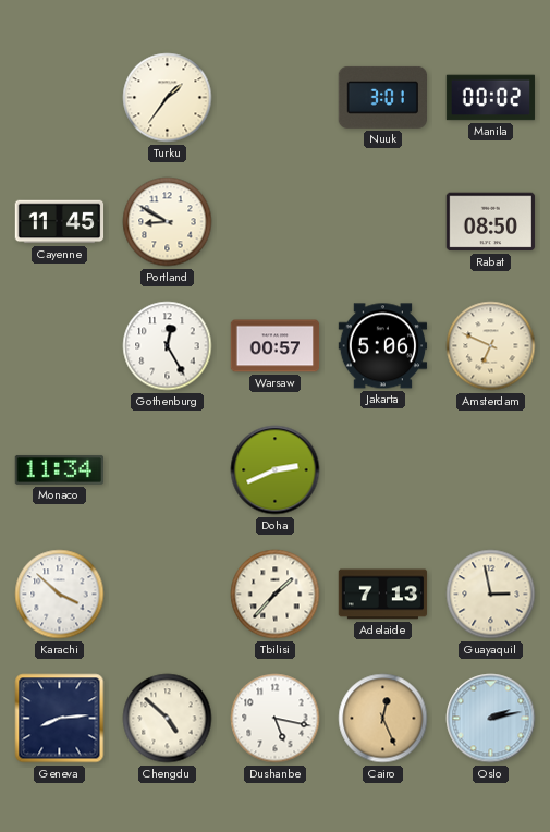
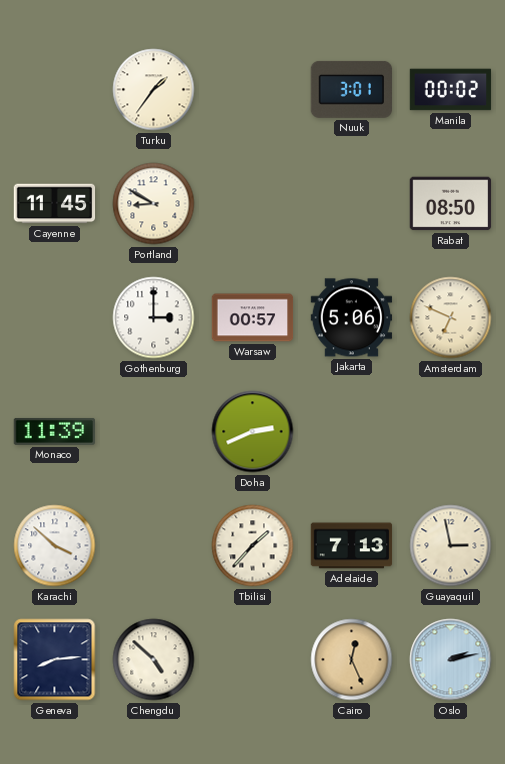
Gothenburg: 12:25 -> 3:00 (154, 318)
Monaco: 11:34 -> 11:39 (54, 431)
Dushanbe: 5:17 -> none (276, 719)
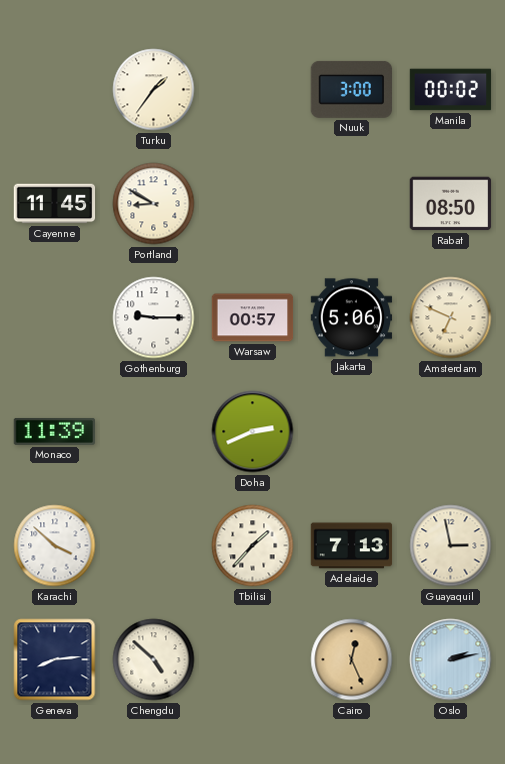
Nuuk: 3:01 -> 3:00 (351, 89)
Gothenburg: 3:00 -> 9:15 (154, 318)
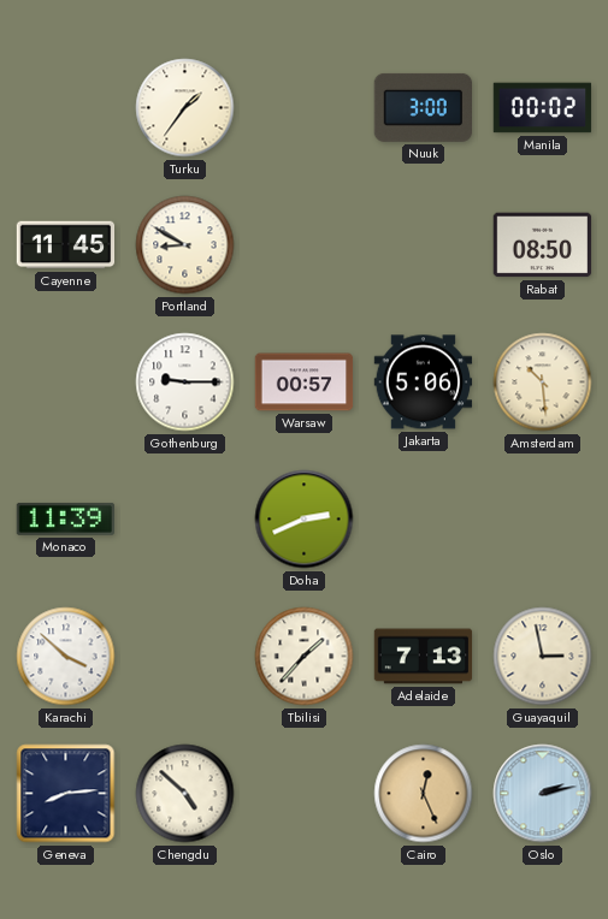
Amsterdam: 6:49 -> 10:29 (543, 383)
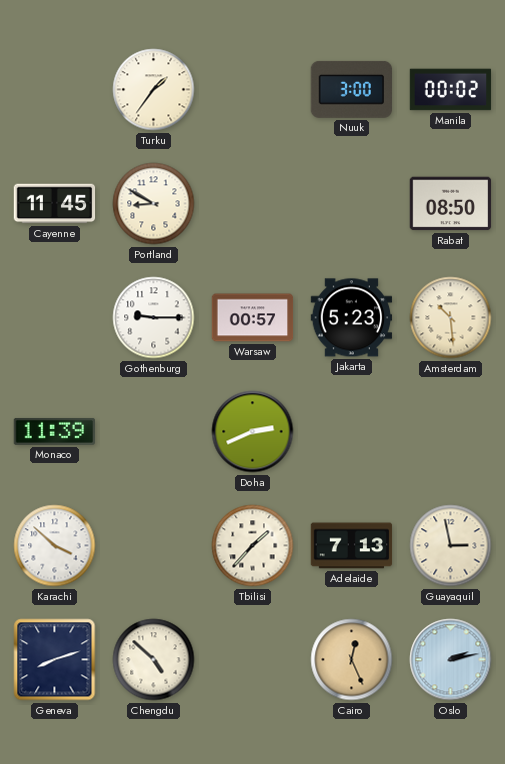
Jakarta: 5:06 -> 5:23 (352, 318)
Geneva: 8:14 -> 8:12 (55, 660)
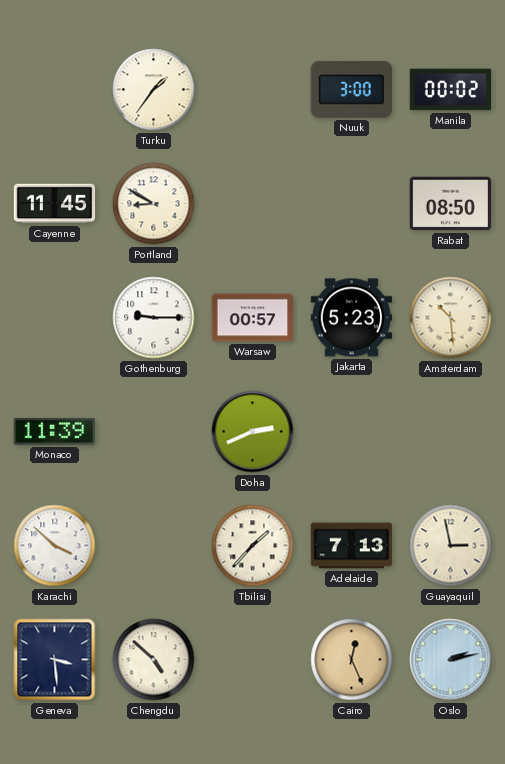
Geneva: 8:12 -> 3:29 (55, 660)
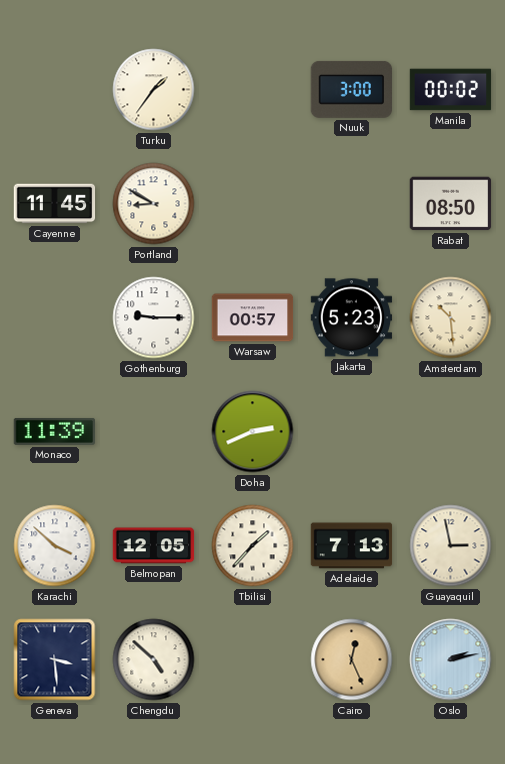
Belmopan: none -> 12:05 (154, 546)
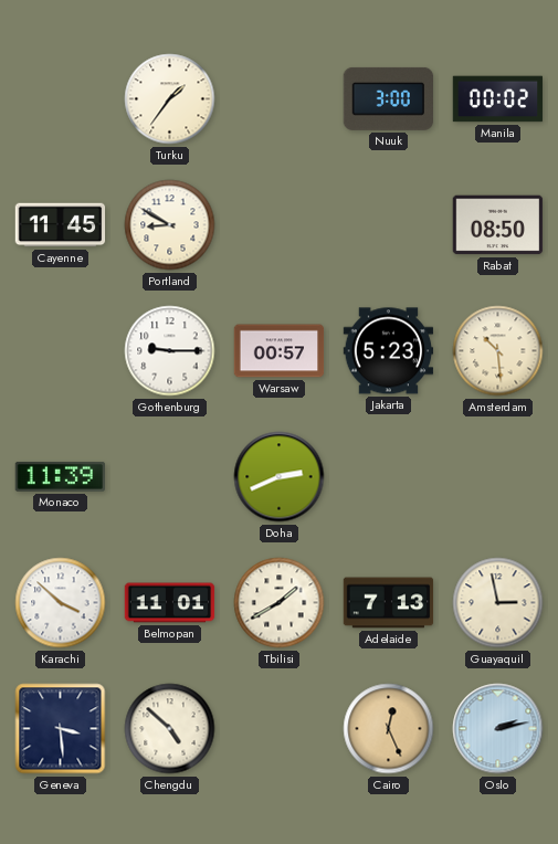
Belmopan: 12:05 -> 11:01 (170, 603)
Tbilisi: 1:37 -> 1:40 (280, 603)
